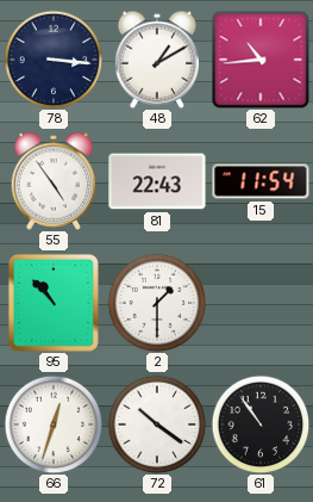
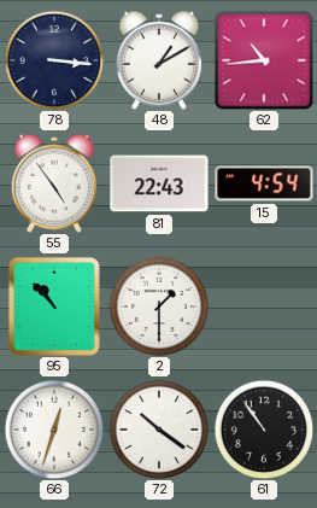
15: 11:54 -> 4:54 (264, 183)
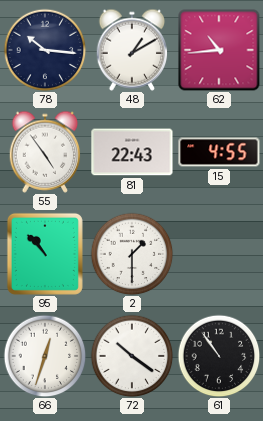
78: 3:16 -> 10:16 (45, 50)
15: 4:54 -> 4:55 (219, 152)
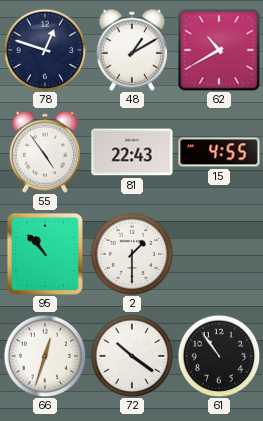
78: 10:16 -> 12:48 (45, 50)
62: 10:44 -> 10:40 (219, 50)
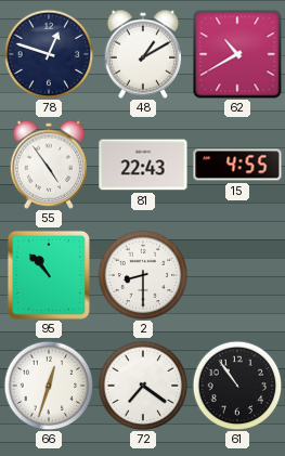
2: 1:30 -> 8:30 (143, 275)
72: 10:21 -> 7:21 (143, 386)
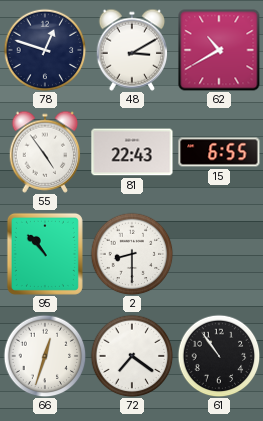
48: 1:10 -> 3:10 (132, 50)
15: 4:55 -> 6:55 (219, 152)
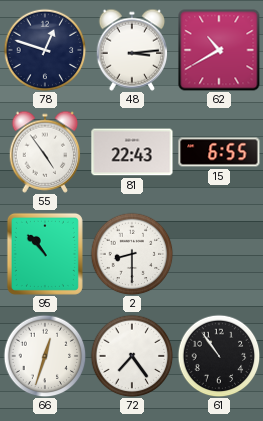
48: 3:10 -> 3:14 (132, 50)
72: 7:21 -> 7:24 (132, 356)
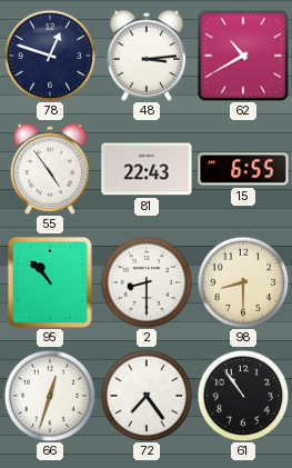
98: none -> 8:30 (243, 282)
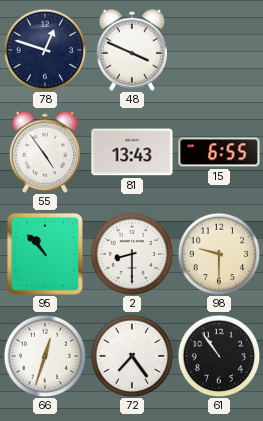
48: 3:14 -> 3:49 (132, 50)
62: 10:40 -> none (243, 56)
81: 22:43 -> 13:43 (132, 152)
98: 8:30 -> 9:30 (219, 254)
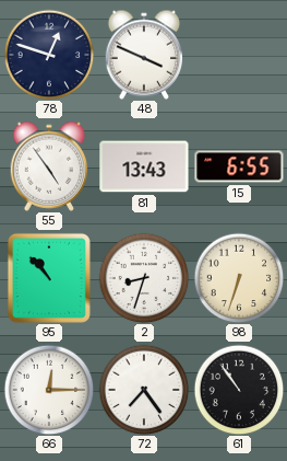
2: 8:30 -> 8:33 (144, 278)
98: 9:30 -> 6:33 (239, 278)
66: 12:33 -> 12:15 (49, 390)
